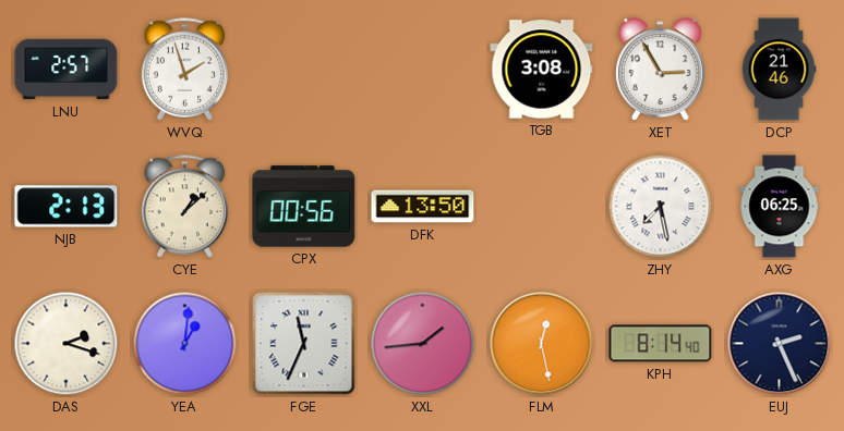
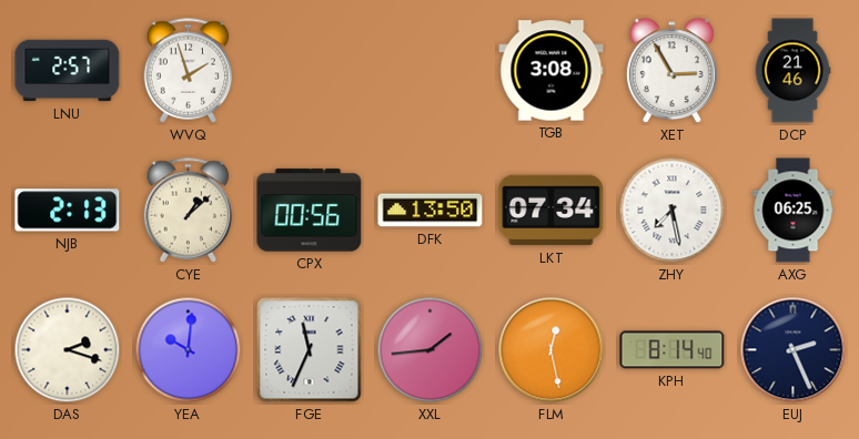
LKT: none -> 07:34 (552, 211)
YEA: 1:01 -> 10:01 (189, 350)
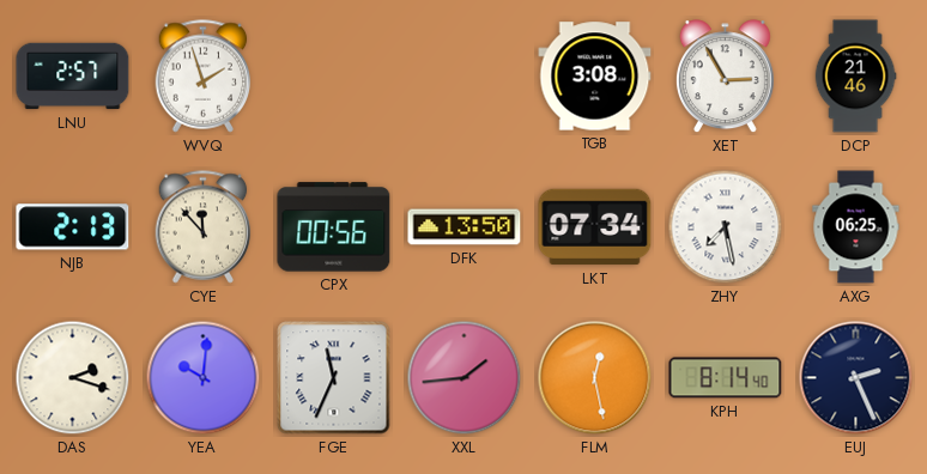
CYE: 1:08 -> 11:53 (204, 227)
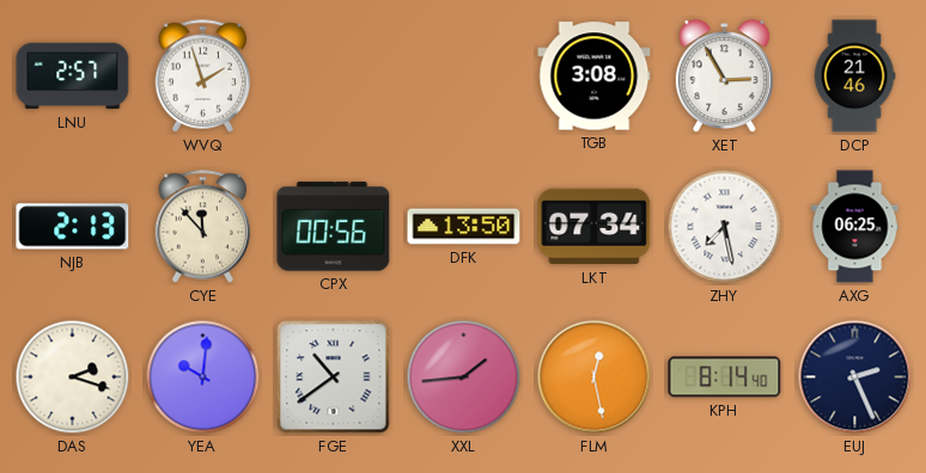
FGE: 11:34 -> 10:39 (334, 377)
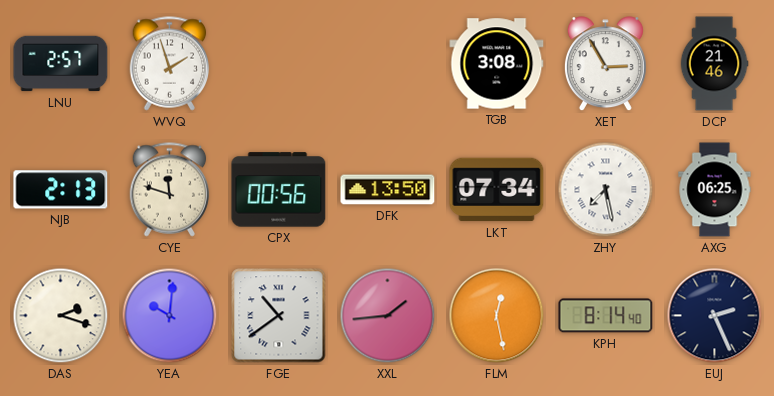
CYE: 11:53 -> 11:48 (170, 190)
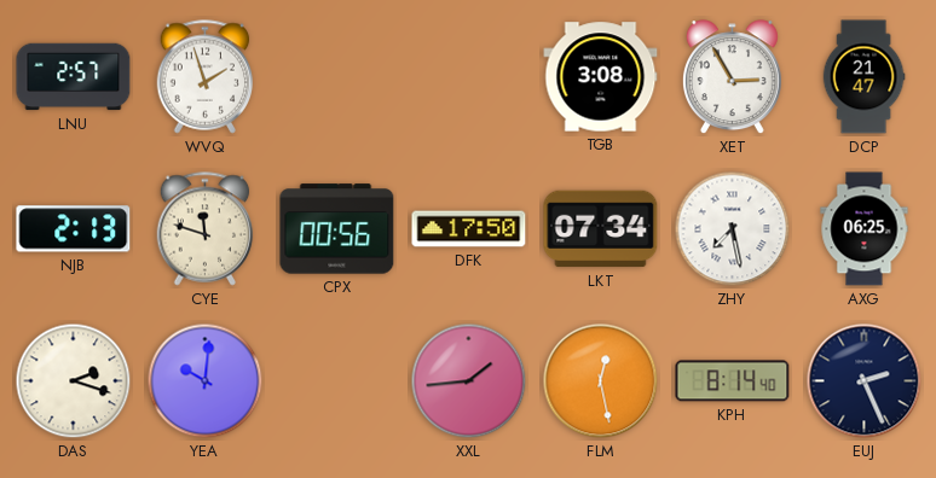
DCP: 21:46 -> 21:47 (863, 77)
DFK: 13:50 -> 17:50 (469, 229)
FGE: 10:39 -> none (279, 316)
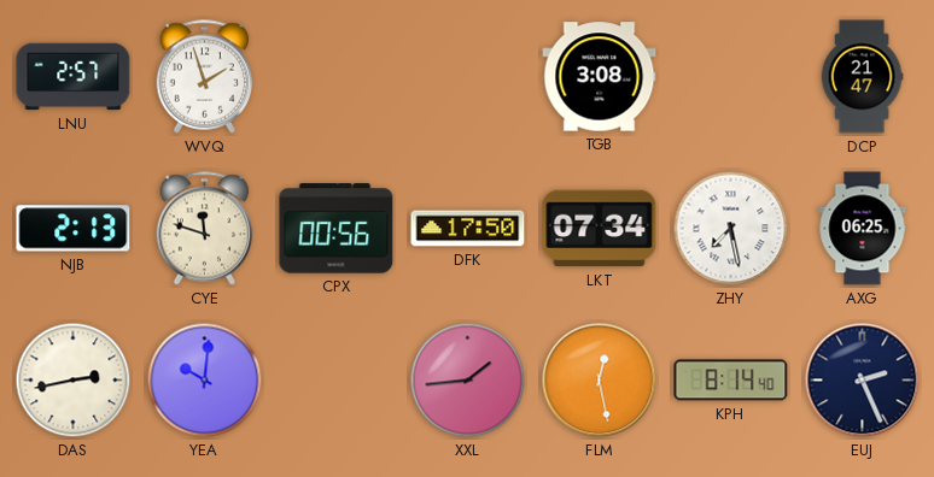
XET: 2:55 -> none (732, 77)
DAS: 2:18 -> 2:43 (74, 381)
